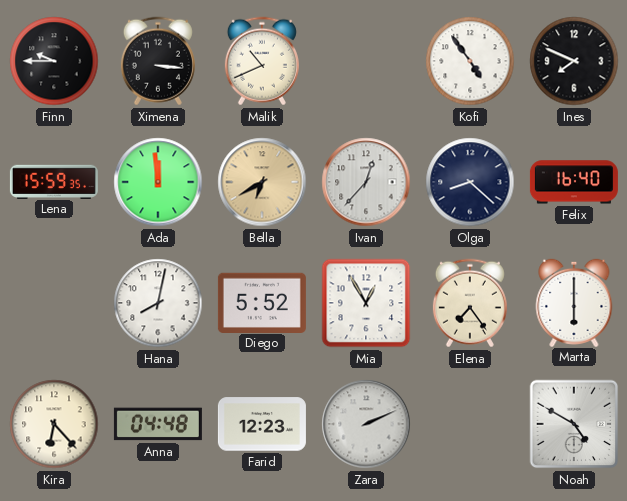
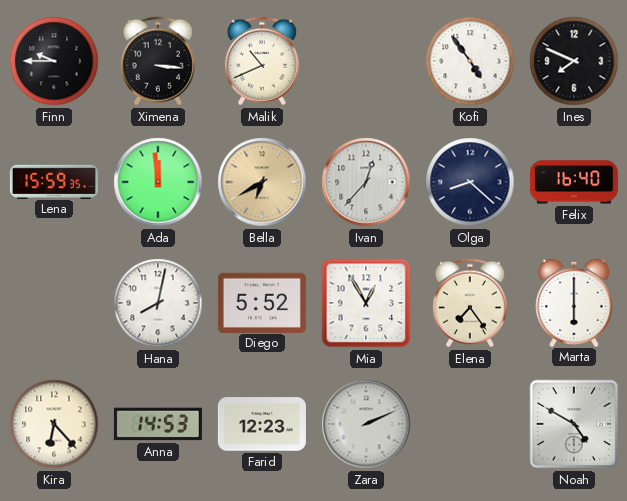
Anna: 04:48 -> 14:53 (158, 424)
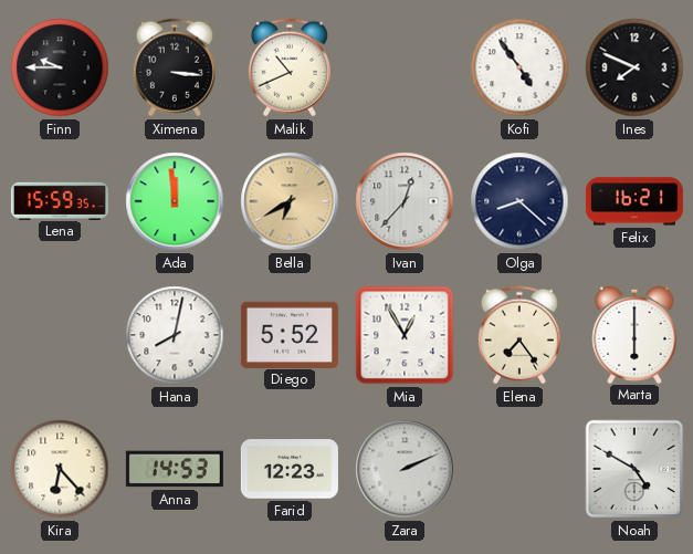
Felix: 16:40 -> 16:21 (634, 201)
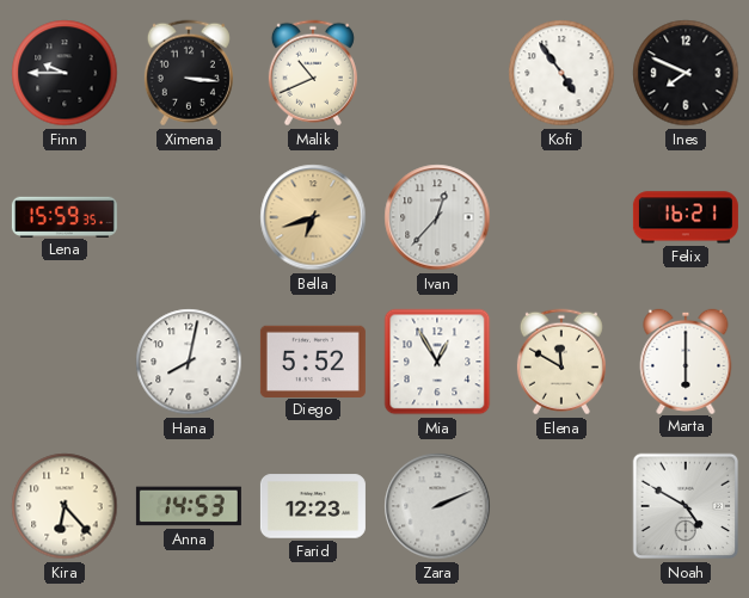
Ada: 11:59 -> none (175, 201)
Bella: 6:40 -> 6:42 (313, 217)
Olga: 8:22 -> none (519, 201)
Elena: 7:24 -> 11:50 (561, 362)
